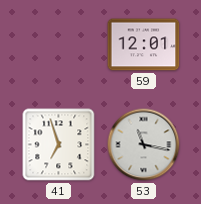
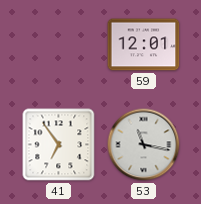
41: 6:57 -> 6:54 (59, 145)
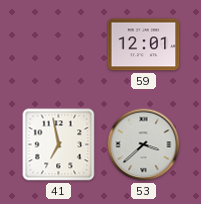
41: 6:54 -> 6:58 (59, 145)
53: 11:17 -> 3:38 (144, 145)
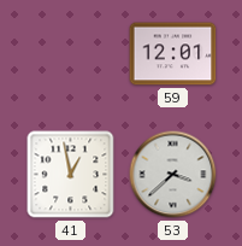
41: 6:58 -> 12:58 (71, 175)
